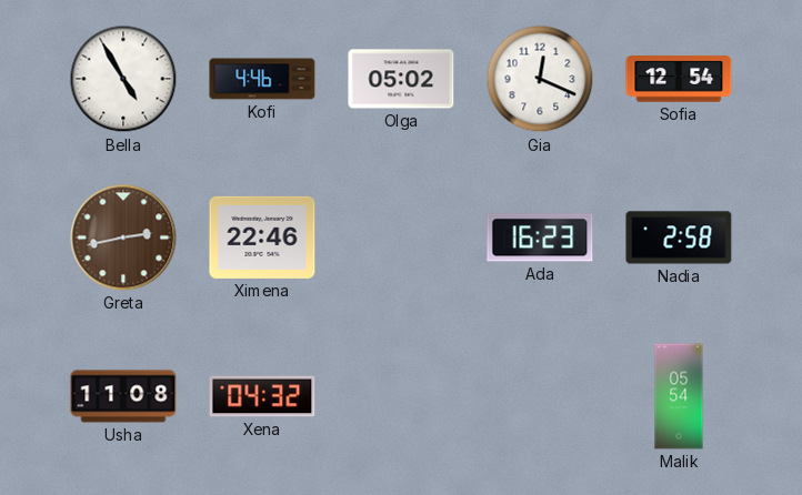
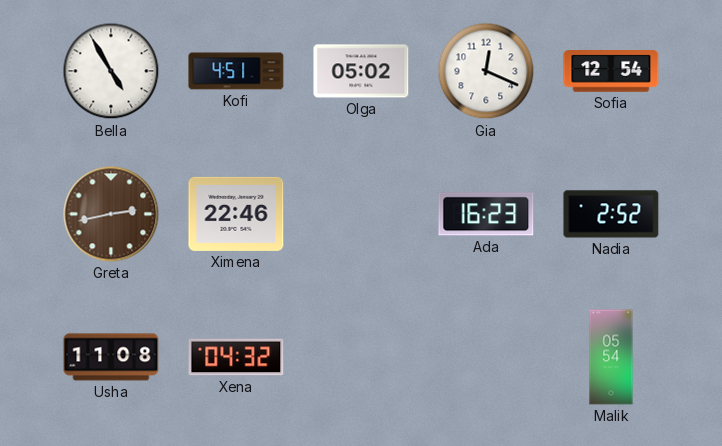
Kofi: 4:46 -> 4:51 (236, 71)
Nadia: 2:58 -> 2:52 (611, 214)
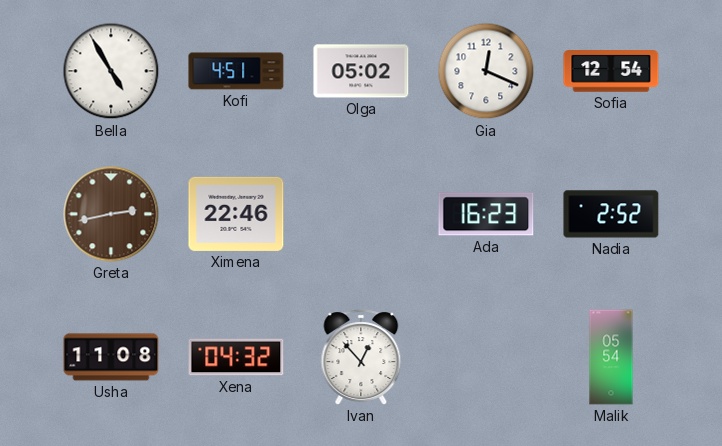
Ivan: none -> 12:53 (361, 357)
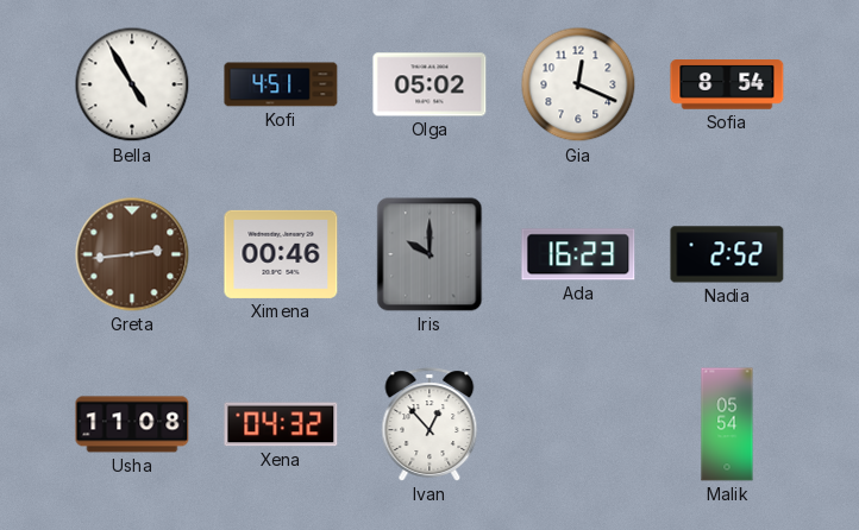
Sofia: 12:54 -> 8:54 (727, 84)
Greta: 2:43 -> 2:44 (132, 254)
Ximena: 22:46 -> 00:46 (281, 254)
Iris: none -> 10:00 (429, 254)
